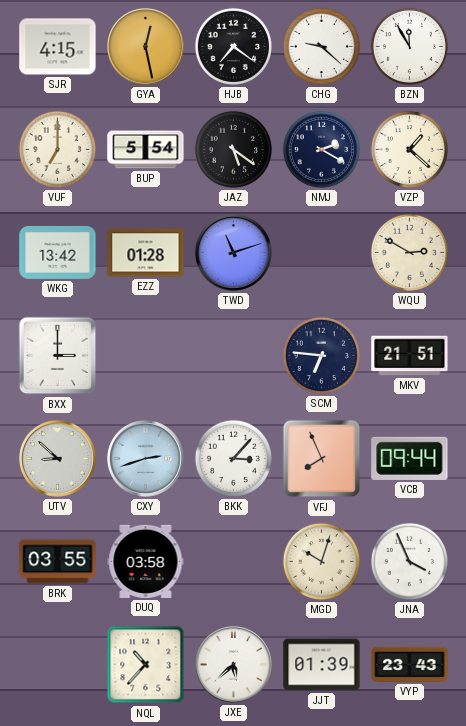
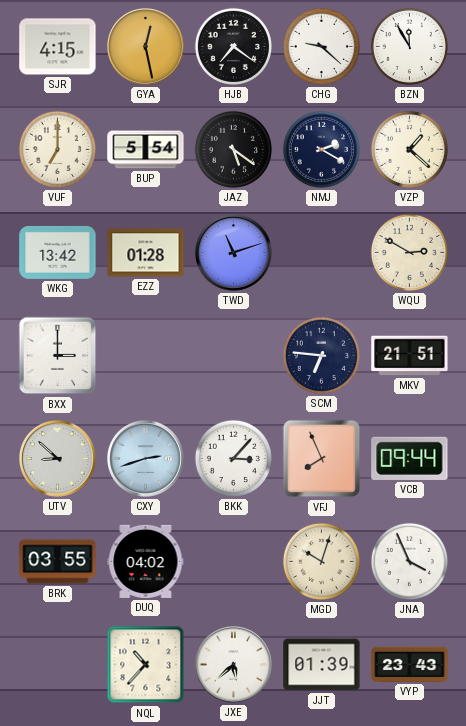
DUQ: 03:58 -> 04:02 (146, 561)
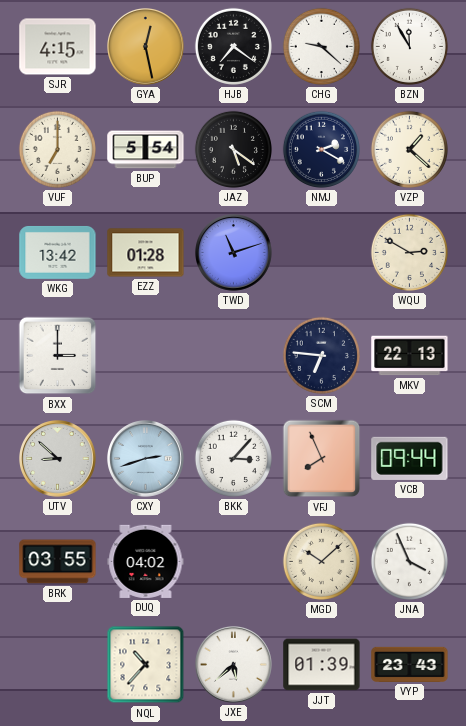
MKV: 21:51 -> 22:13 (410, 356)
MGD: 10:03 -> 10:08 (321, 561)
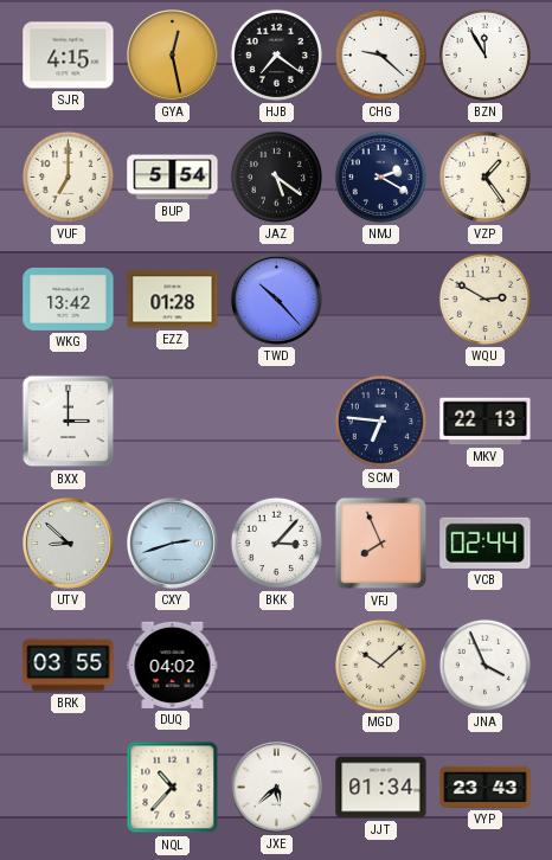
VZP: 1:22 -> 1:24 (484, 177)
TWD: 11:12 -> 10:23 (277, 300)
VCB: 09:44 -> 02:44 (486, 543)
JJT: 01:39 -> 01:34 (381, 788)
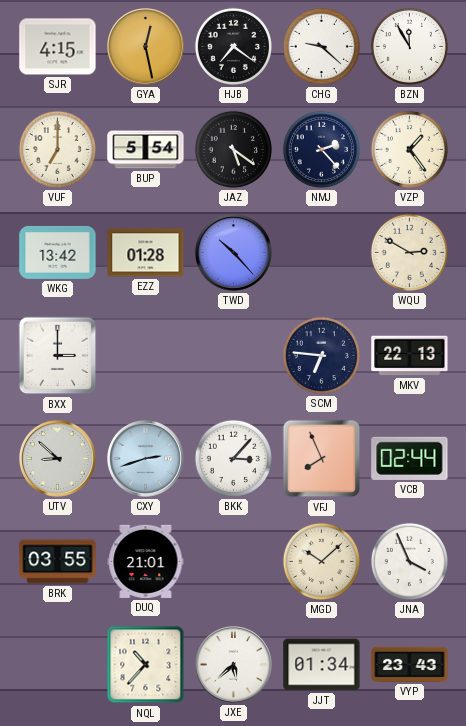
NMJ: 2:20 -> 2:23 (321, 149)
DUQ: 04:02 -> 21:01 (146, 561)
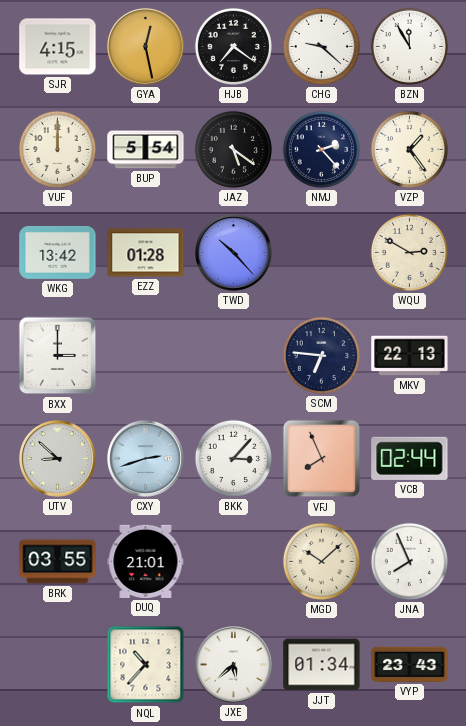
VUF: 7:00 -> 12:00 (57, 149)
JNA: 3:56 -> 7:56 (409, 561)
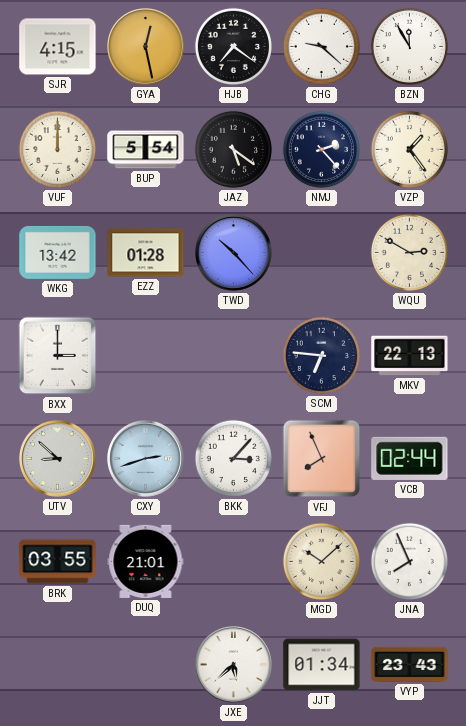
NQL: 10:37 -> none (146, 665)
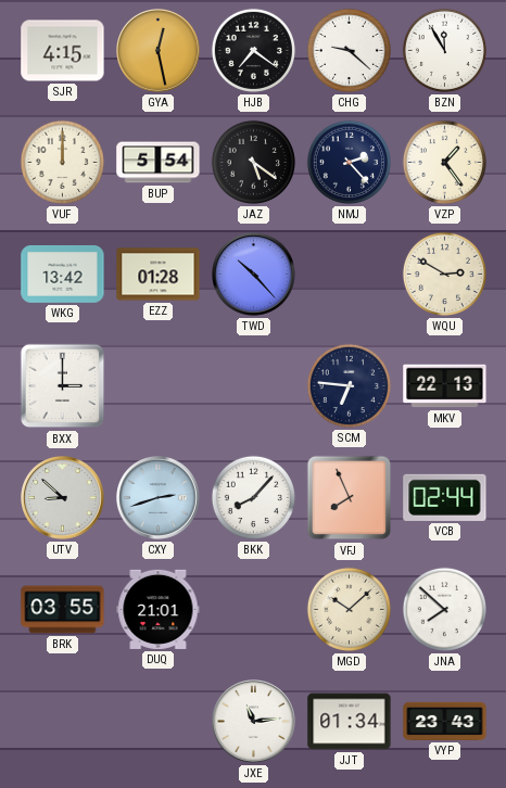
BKK: 3:07 -> 8:07 (253, 497)
JNA: 7:56 -> 7:52 (444, 609)
JXE: 5:38 -> 11:14 (254, 722)
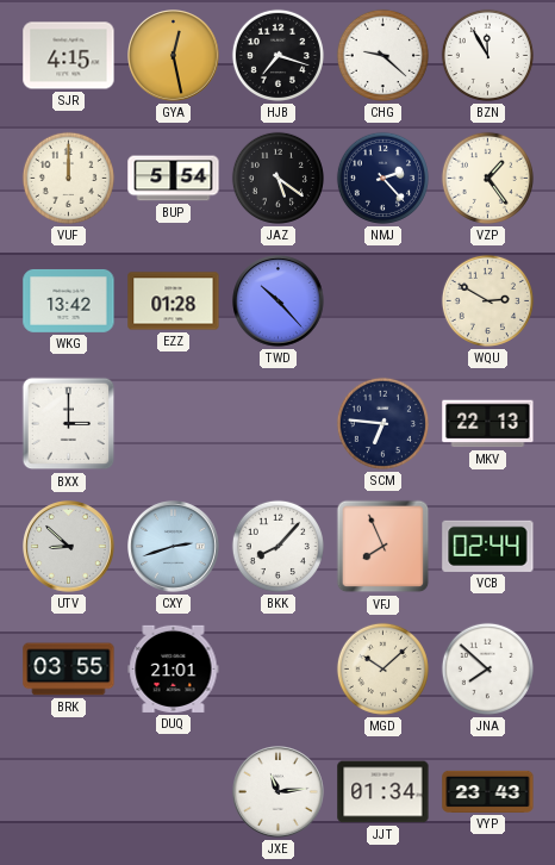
HJB: 7:21 -> 7:18 (277, 55)
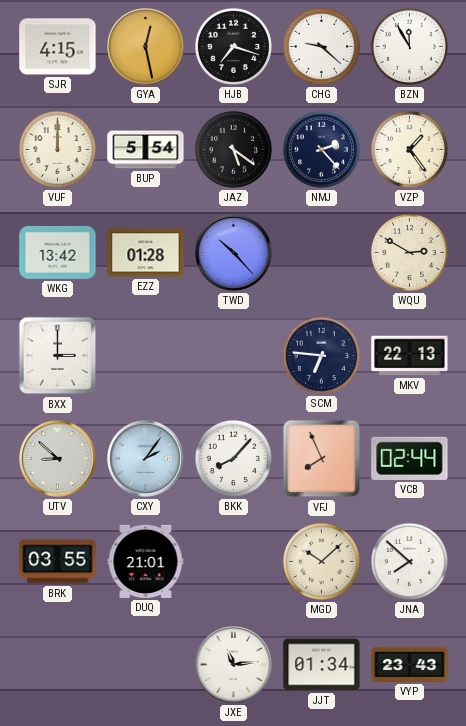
CXY: 2:42 -> 2:06 (146, 459)
